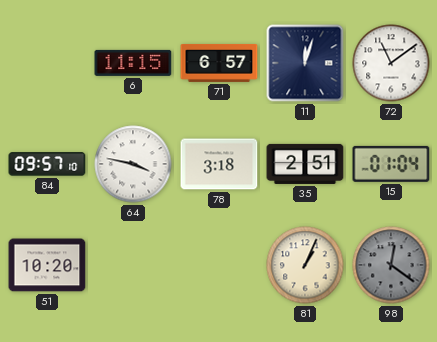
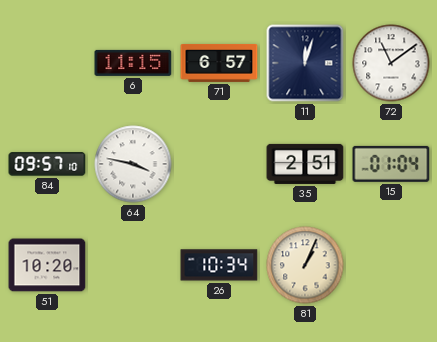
78: 3:18 -> none (219, 164)
26: none -> 10:34 (219, 265)
98: 12:21 -> none (391, 265)
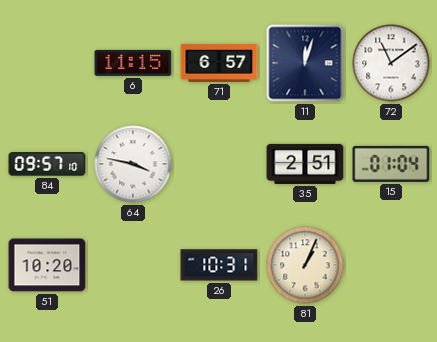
26: 10:34 -> 10:31 (219, 265)
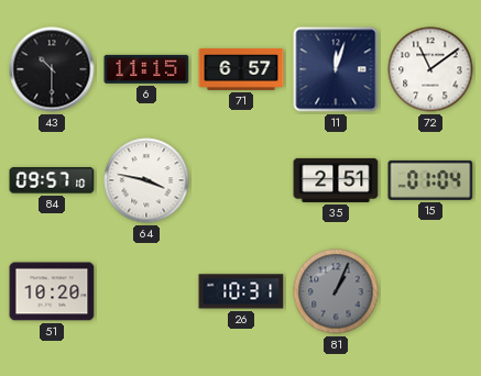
43: none -> 10:30 (52, 69)
81 dial: cream -> grey (336, 291)
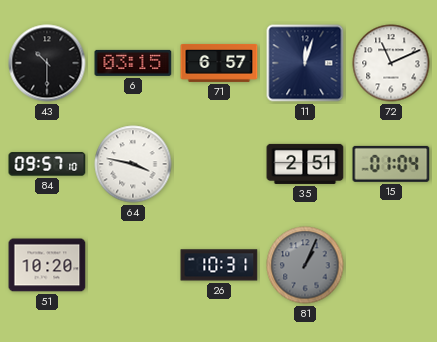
6: 11:15 -> 03:15 (133, 63)
72: 11:09 -> 11:11 (391, 63)
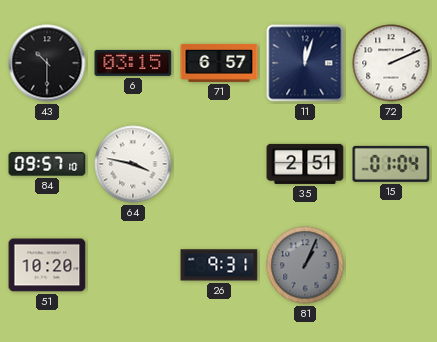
72: 11:11 -> 2:11 (391, 63)
26: 10:31 -> 9:31 (219, 265)
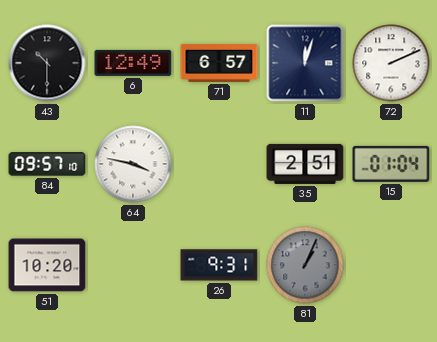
6: 03:15 -> 12:49 (133, 63)
